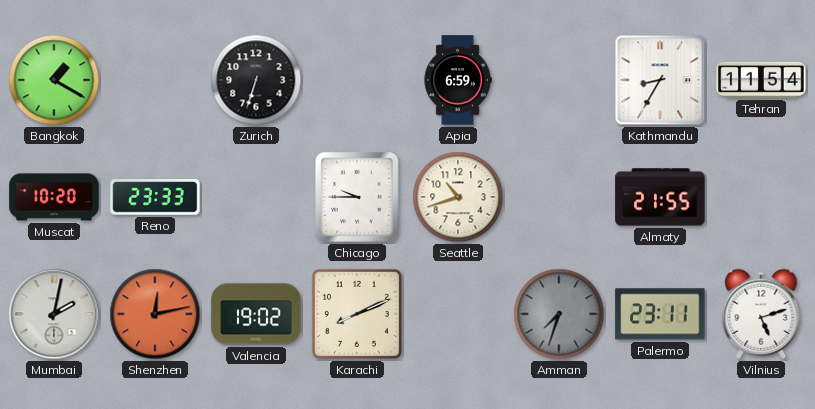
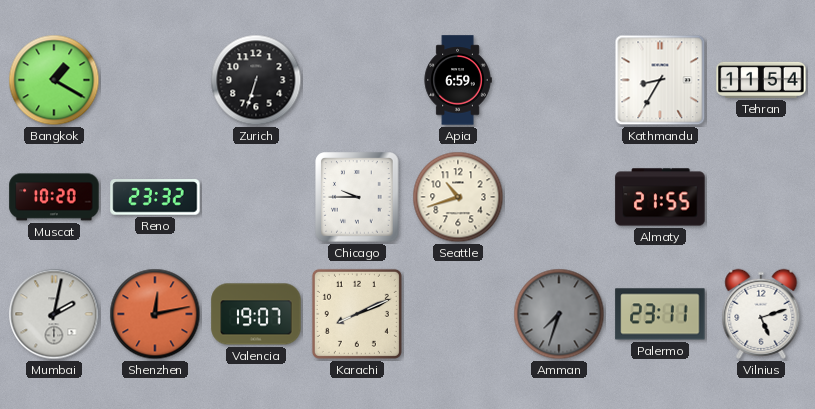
Reno: 23:33 -> 23:32 (155, 197)
Valencia: 19:02 -> 19:07 (256, 314)
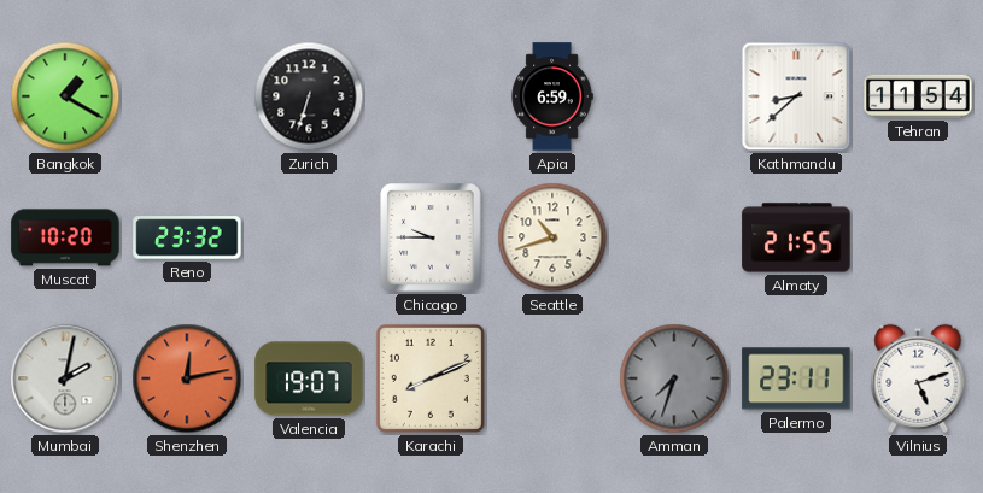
Kathmandu: 8:35 -> 8:38 (796, 96)
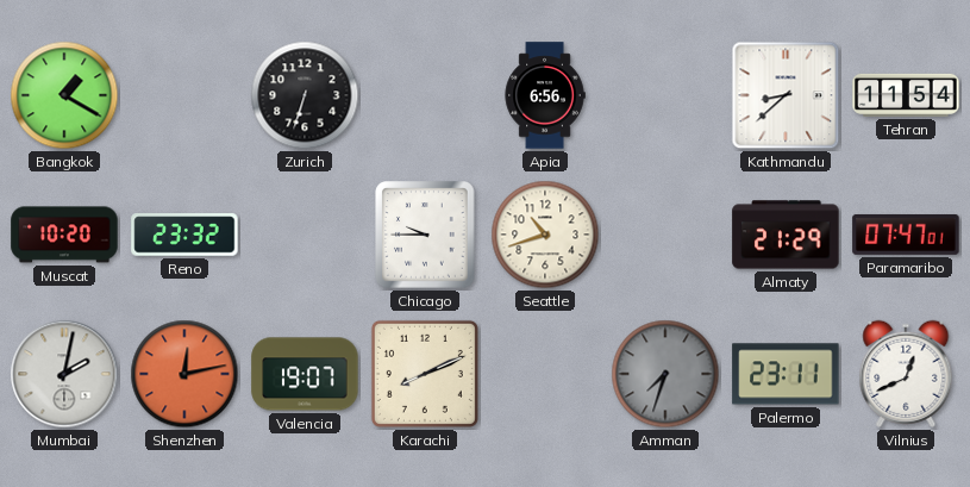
Apia: 6:59 -> 6:56 (545, 95)
Almaty: 21:55 -> 21:29 (786, 235)
Paramaribo: none -> 07:47 (906, 235)
Vilnius: 5:12 -> 12:41 (906, 374)
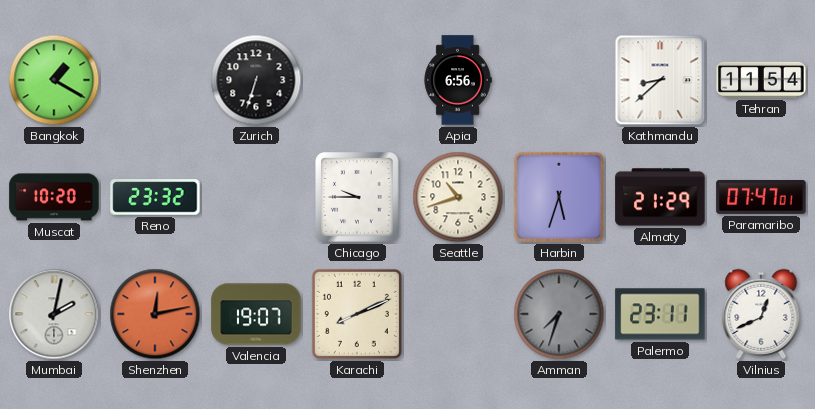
Harbin: none -> 5:33 (559, 197)
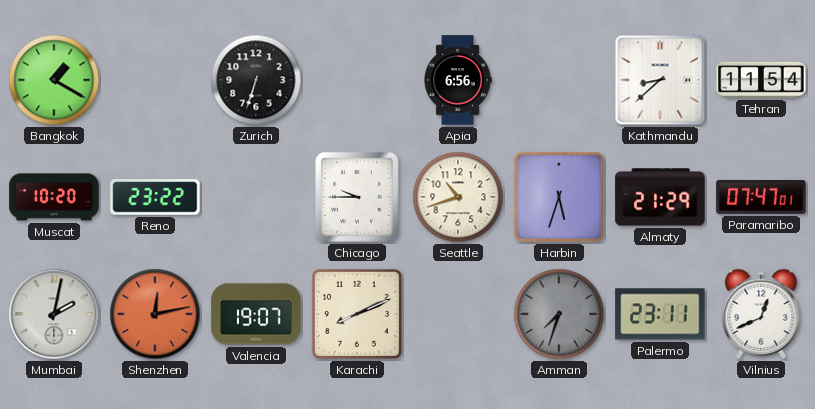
Reno: 23:32 -> 23:22 (155, 197)
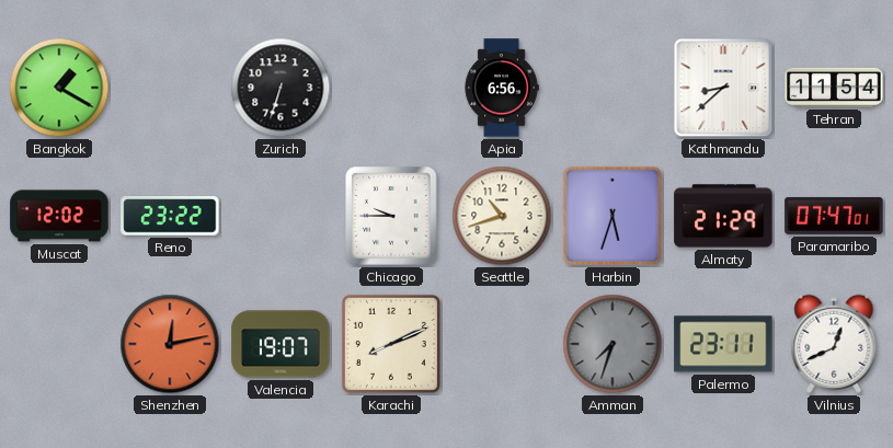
Muscat: 10:20 -> 12:02 (59, 216)
Mumbai: 2:02 -> none (54, 314)
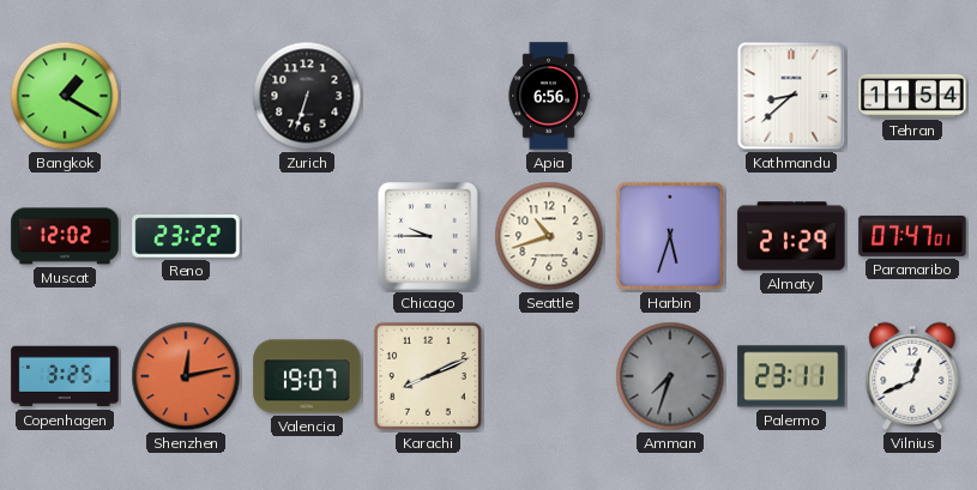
Copenhagen: none -> 3:25 (65, 376)
